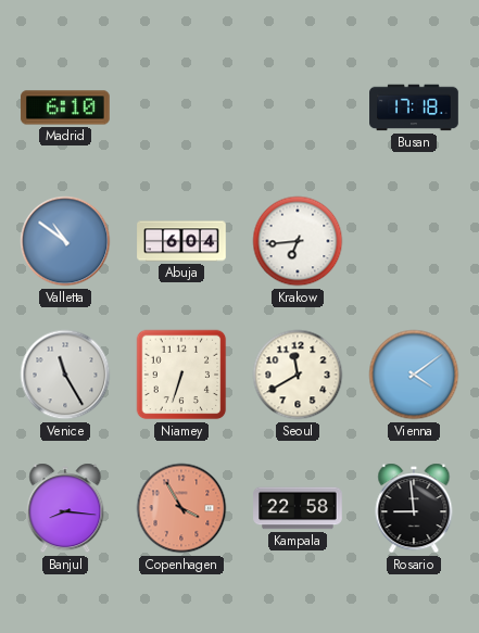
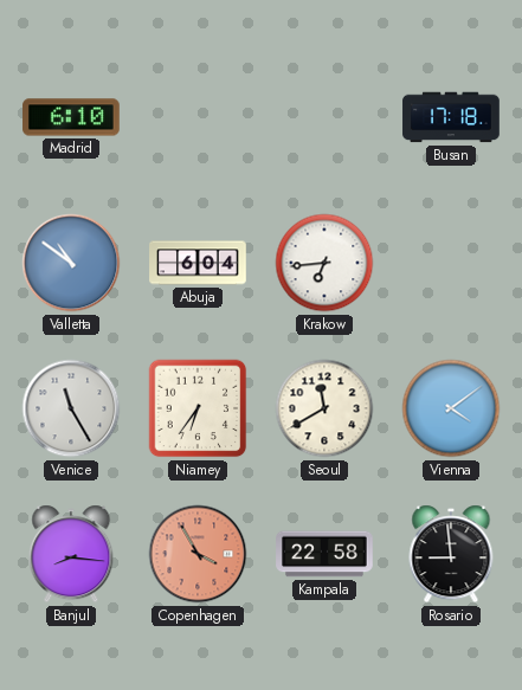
Niamey: 6:33 -> 6:36 (198, 408)
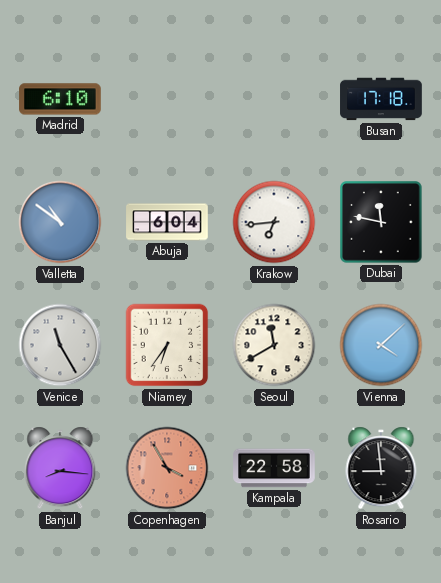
Dubai: none -> 11:47 (381, 222)
Vienna: 4:09 -> 4:08 (381, 345)
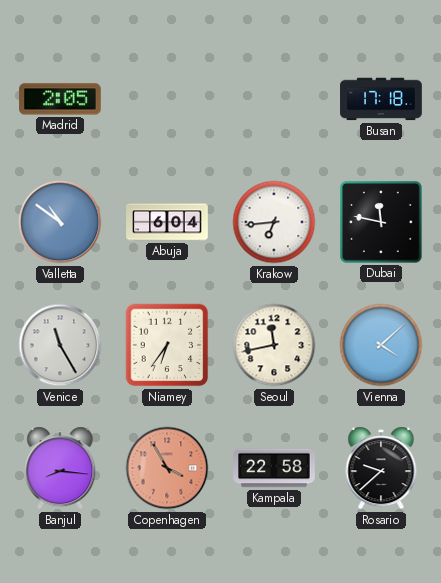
Madrid: 6:10 -> 2:05 (60, 99)
Seoul: 11:40 -> 11:43 (274, 345)
Rosario: 8:59 -> 9:38 (381, 468)
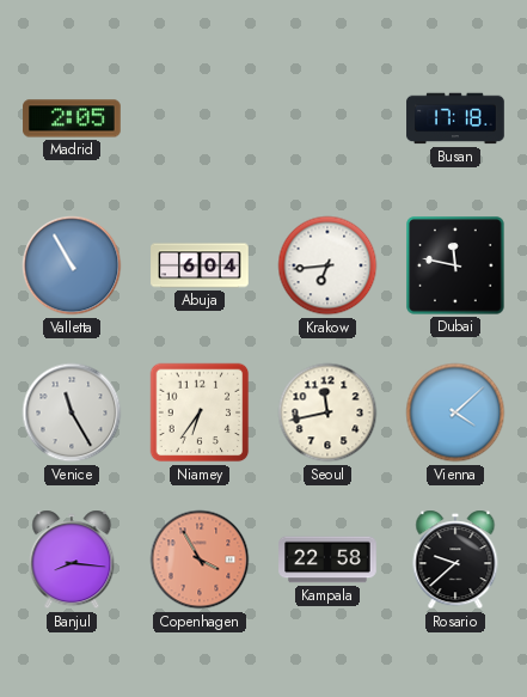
Valletta: 10:51 -> 10:55 (72, 265)
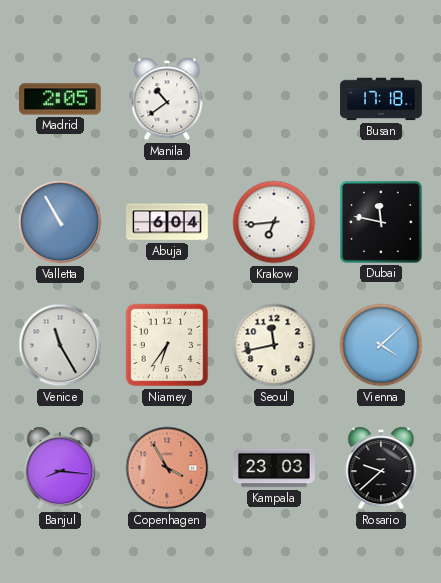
Manila: none -> 10:39 (167, 99)
Kampala: 22:58 -> 23:03 (274, 468)
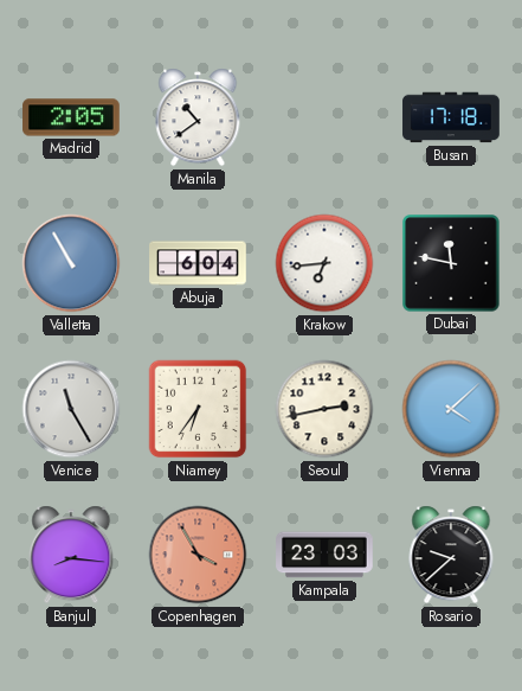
Seoul: 11:43 -> 2:43 (324, 409)
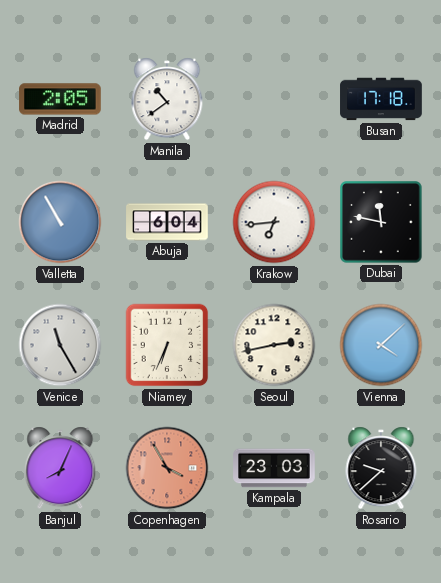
Niamey: 6:36 -> 6:34 (167, 345)
Banjul: 8:16 -> 8:04 (60, 468)
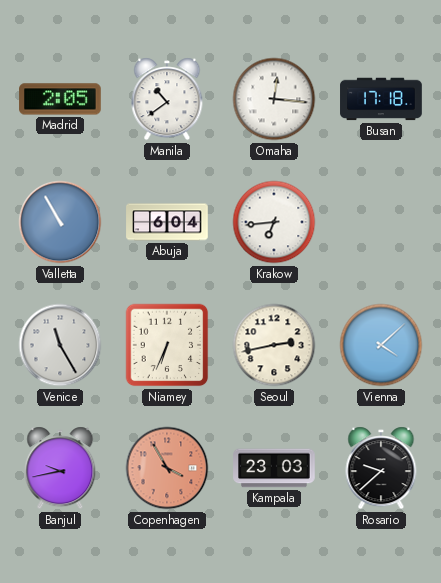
Omaha: none -> 12:16 (274, 99)
Dubai: 11:47 -> none (381, 222)
Banjul: 8:04 -> 9:43 (60, 468)
